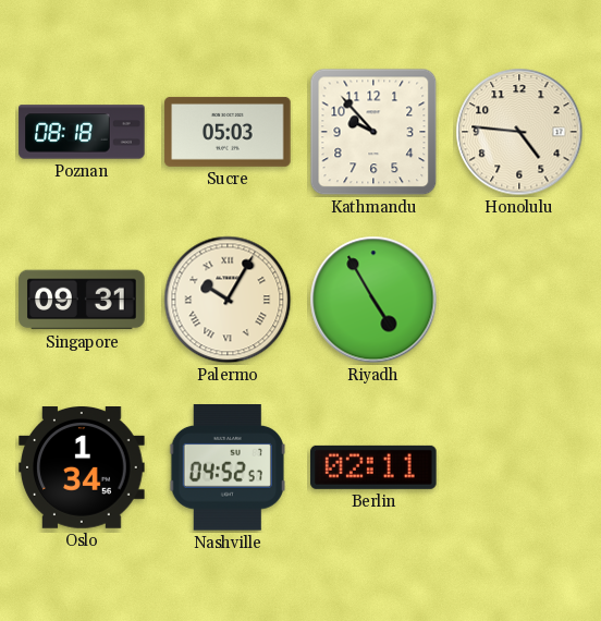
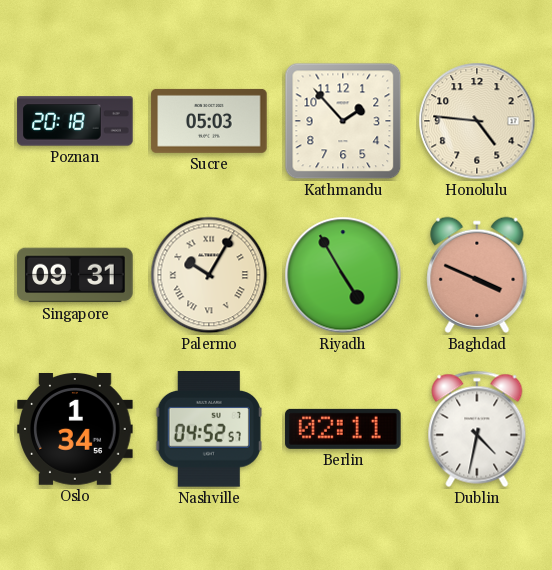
Poznan: 08:18 -> 20:18 (75, 121)
Kathmandu: 9:53 -> 1:53 (343, 121)
Baghdad: none -> 3:49 (477, 275)
Dublin: none -> 4:32 (477, 429)
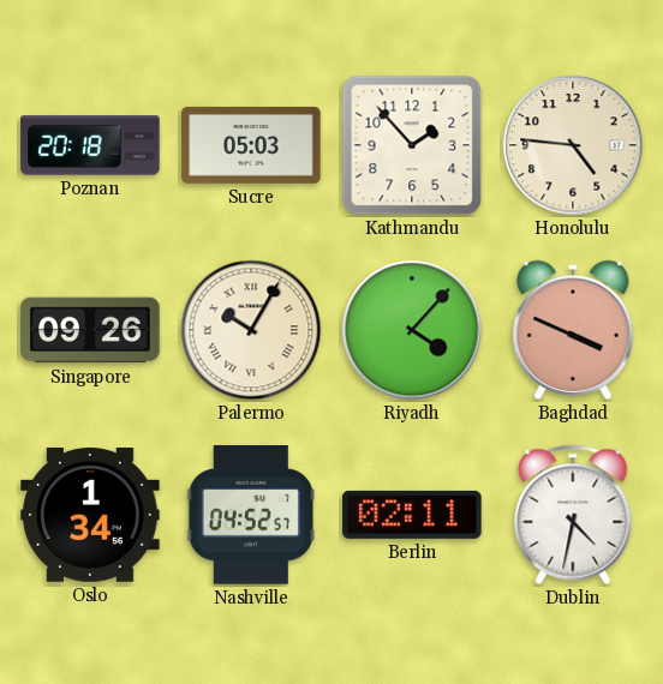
Singapore: 09:31 -> 09:26 (90, 330)
Riyadh: 4:55 -> 4:07 (412, 330)
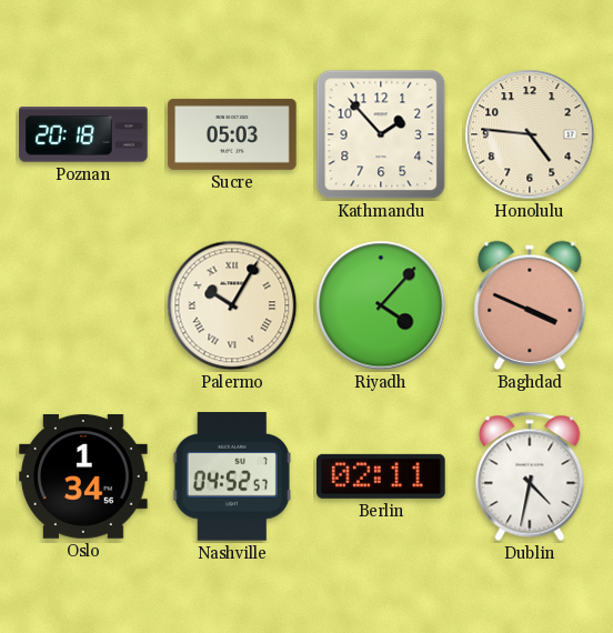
Singapore: 09:26 -> none (90, 330)
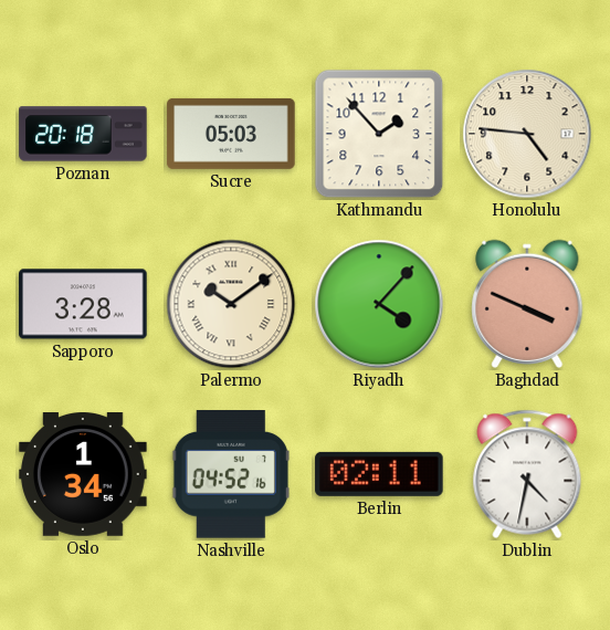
Sapporo: none -> 3:28 (83, 304)
Palermo: 10:05 -> 10:09 (231, 304)
Nashville: 04:52:57 -> 04:52:16 (231, 474)
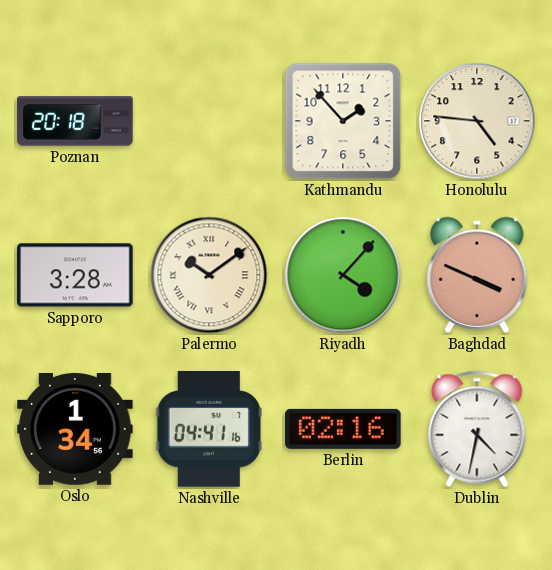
Sucre: 05:03 -> none (231, 134)
Nashville: 04:52 -> 04:41 (209, 429)
Berlin: 02:11 -> 02:16 (343, 429)
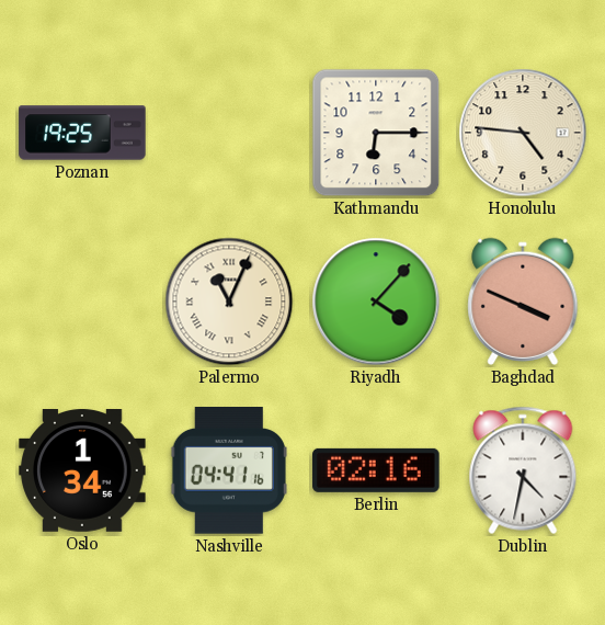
Poznan: 20:18 -> 19:25 (82, 133)
Kathmandu: 1:53 -> 6:15 (376, 133)
Sapporo: 3:28 -> none (75, 275)
Palermo: 10:09 -> 11:04 (229, 302)
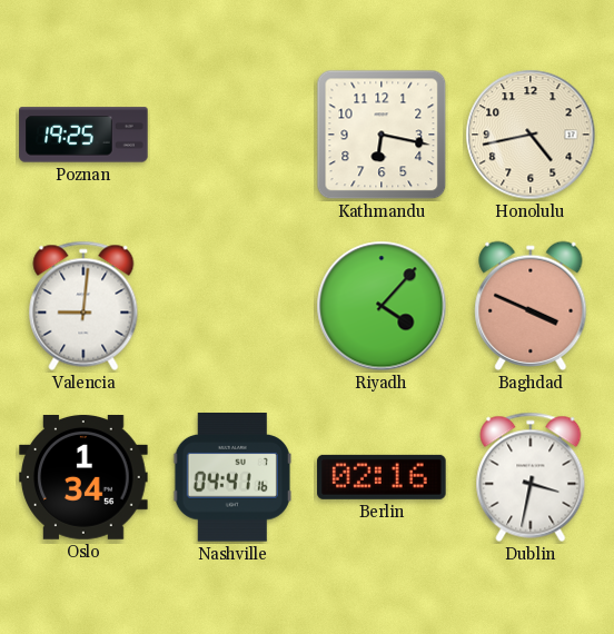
Kathmandu: 6:15 -> 6:17 (382, 135)
Honolulu: 4:46 -> 4:43 (531, 135)
Valencia: none -> 9:01 (83, 306)
Palermo: 11:04 -> none (229, 302)
Dublin: 4:32 -> 3:32 (531, 477)
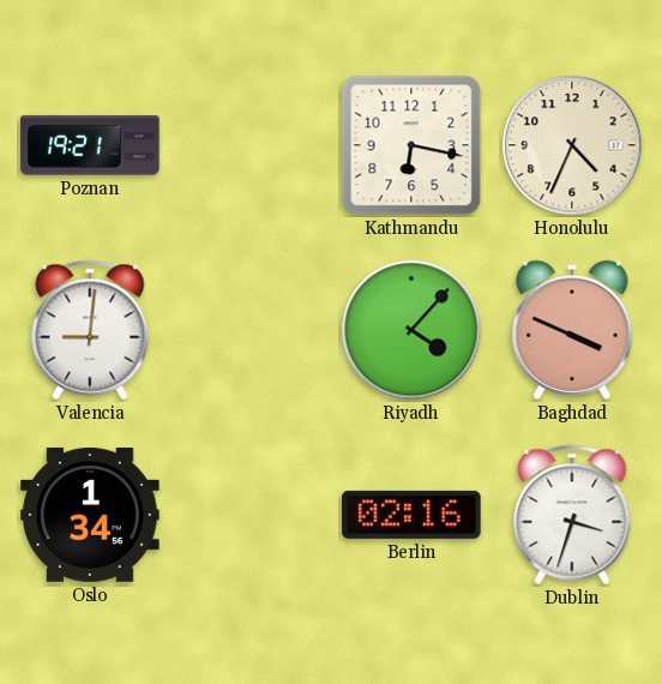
Poznan: 19:25 -> 19:21 (90, 145)
Honolulu: 4:43 -> 4:34 (572, 145)
Nashville: 04:41 -> none (232, 477)
Dublin: 3:32 -> 3:33 (572, 515)
